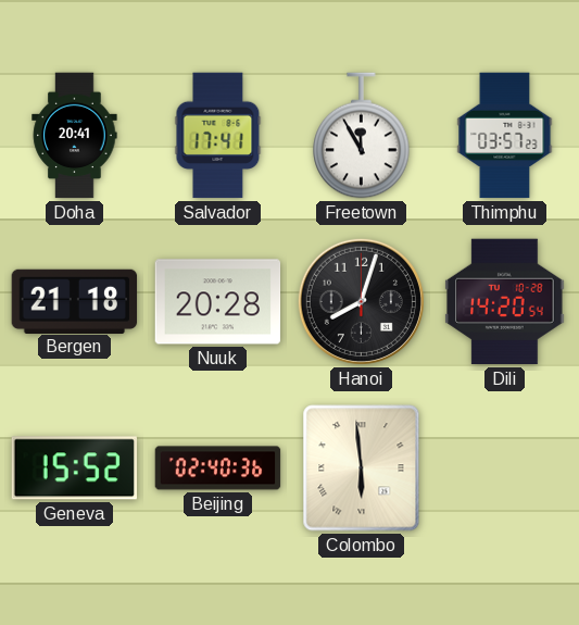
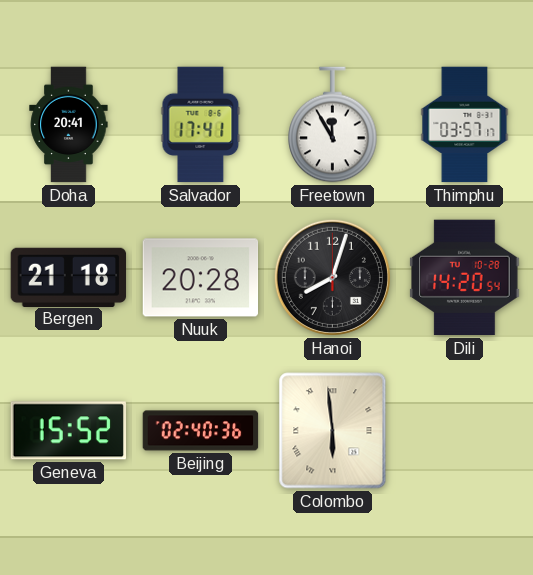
Thimphu: 03:57:23 -> 03:57:17 (465, 125)
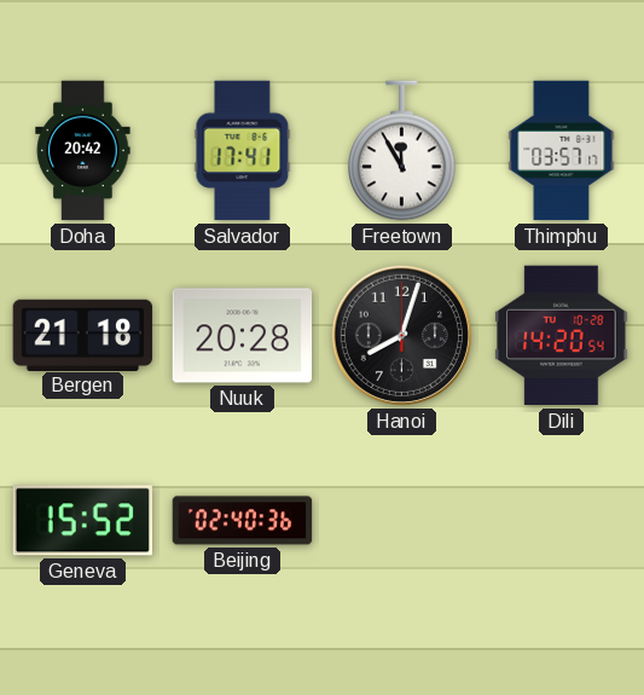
Doha: 20:41 -> 20:42 (83, 151)
Colombo: 5:59 -> none (333, 431)
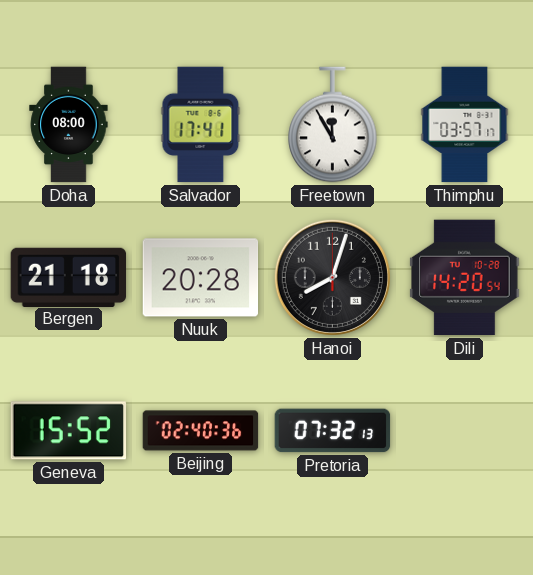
Doha: 20:42 -> 08:00 (69, 125)
Pretoria: none -> 07:32 (333, 431)
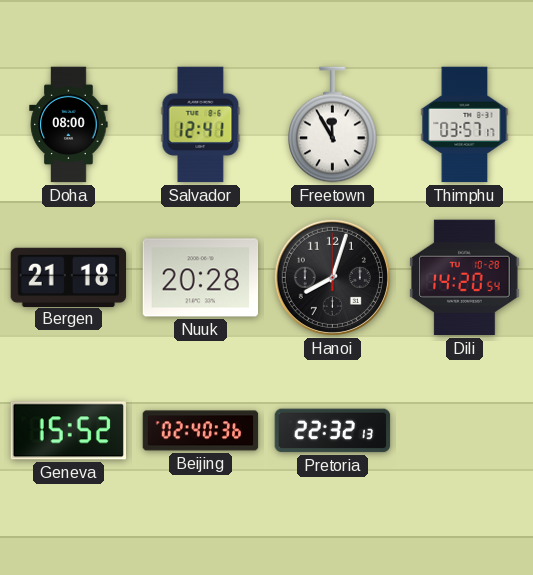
Salvador: 17:41 -> 12:41 (201, 125)
Pretoria: 07:32 -> 22:32 (333, 431)
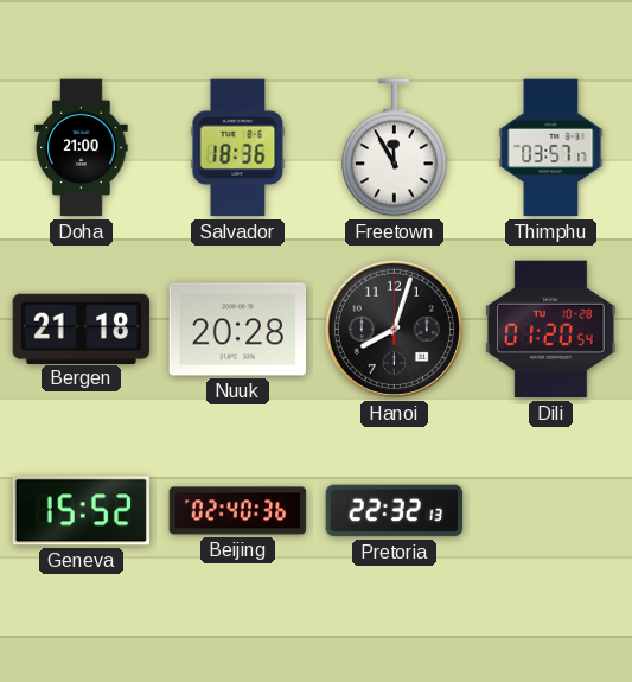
Doha: 08:00 -> 21:00 (82, 148)
Salvador: 12:41 -> 18:36 (238, 148)
Dili: 14:20 -> 01:20 (551, 330)
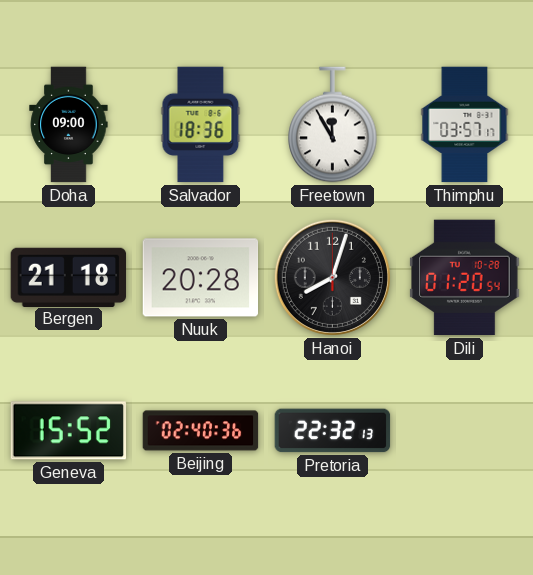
Doha: 21:00 -> 09:00 (69, 125)
